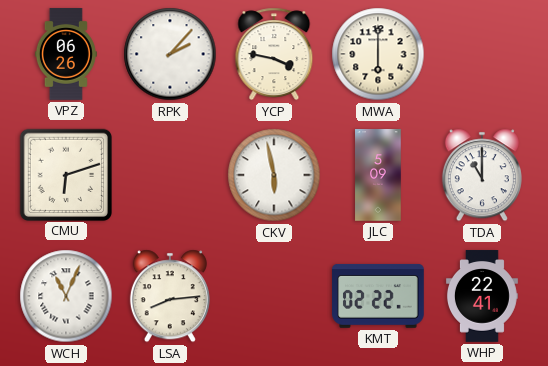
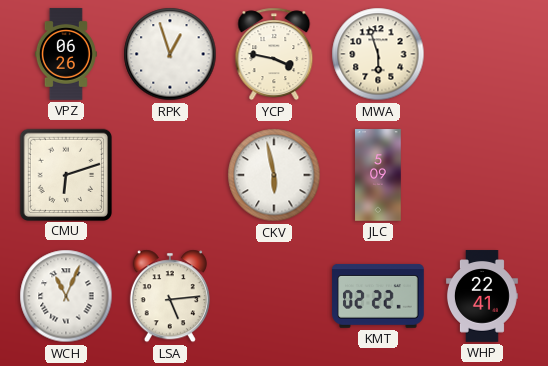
RPK: 2:07 -> 12:57 (170, 54)
MWA: 6:00 -> 5:57 (378, 54)
TDA: 11:00 -> none (482, 175)
LSA: 8:14 -> 5:14 (170, 296)
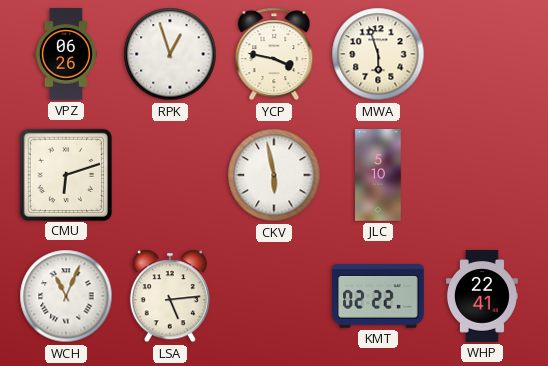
JLC: 5:09 -> 5:10 (378, 175)
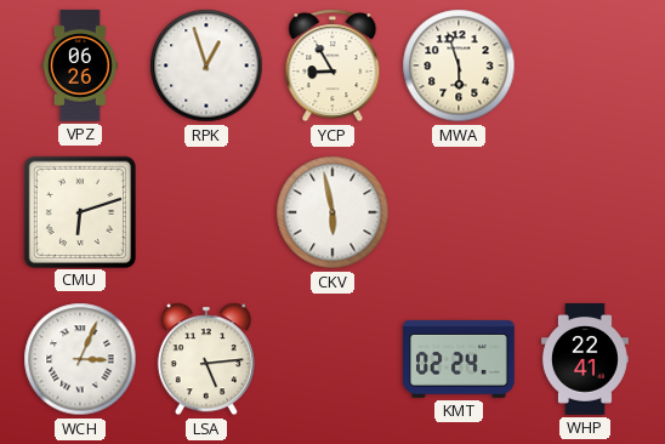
YCP: 3:47 -> 8:55 (332, 66)
JLC: 5:10 -> none (378, 175)
WCH: 11:04 -> 3:04 (80, 359)
KMT: 02:22 -> 02:24 (459, 359)
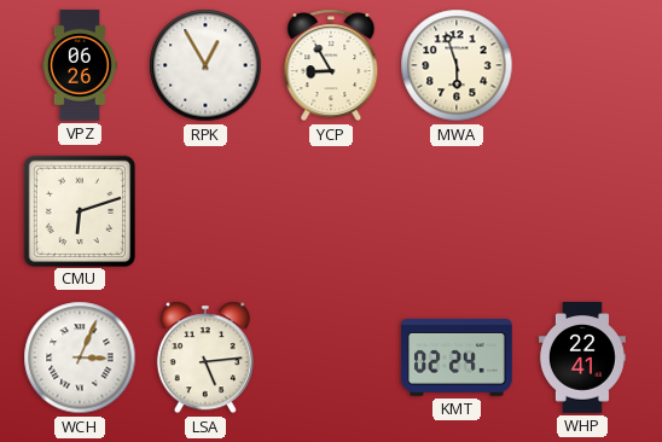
RPK: 12:57 -> 12:55 (205, 65)
CKV: 5:58 -> none (332, 212)
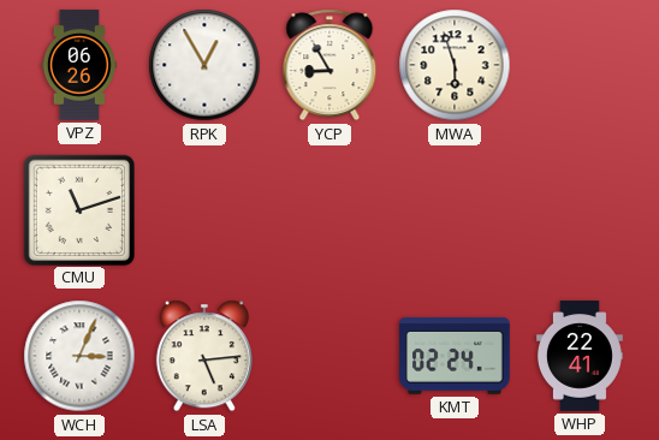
CMU: 6:12 -> 11:12 (78, 209)
